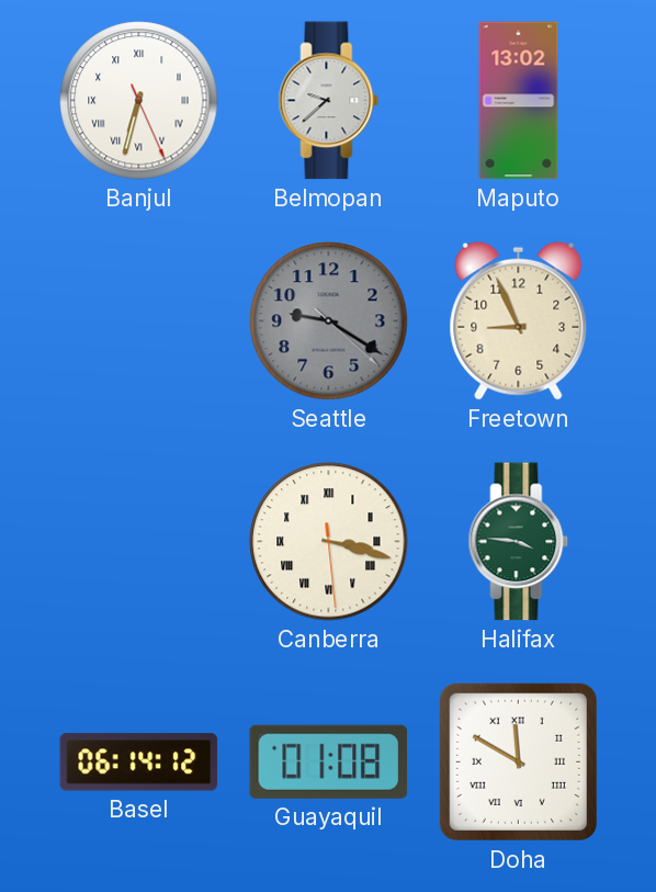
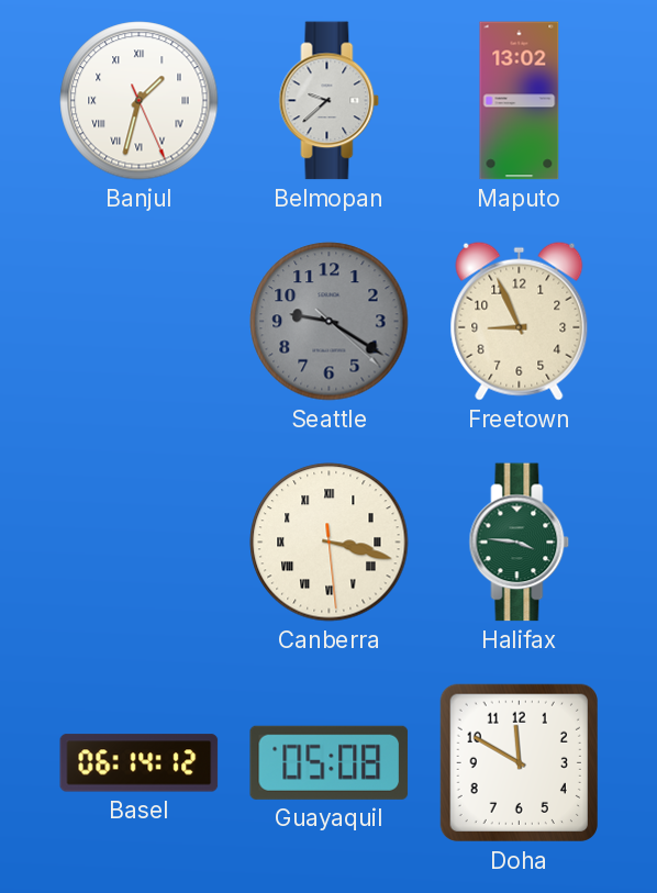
Banjul: 6:32 -> 1:32 (140, 101)
Guayaquil: 01:08 -> 05:08 (330, 762)
Doha numerals: Roman -> Arabic (519, 762)
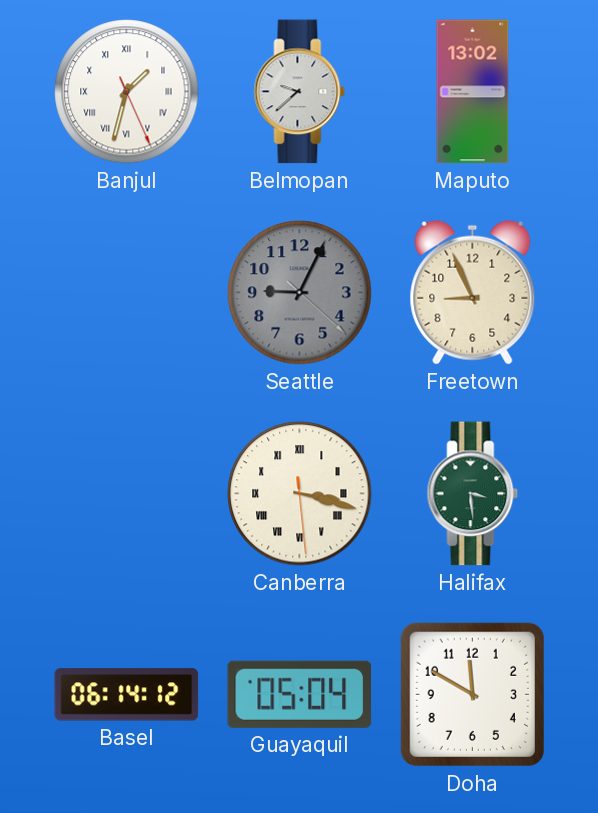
Seattle: 9:20 -> 9:04 (300, 293)
Halifax: 3:46 -> 3:29 (473, 494)
Guayaquil: 05:08 -> 05:04 (300, 694)
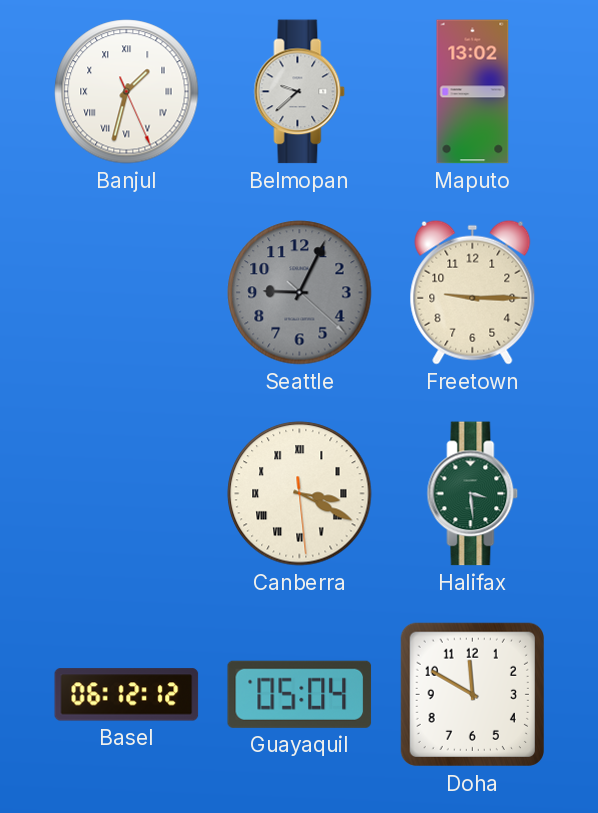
Freetown: 8:56 -> 9:15 (473, 292)
Canberra: 3:17 -> 3:19 (300, 494)
Basel: 06:14 -> 06:12 (127, 695)
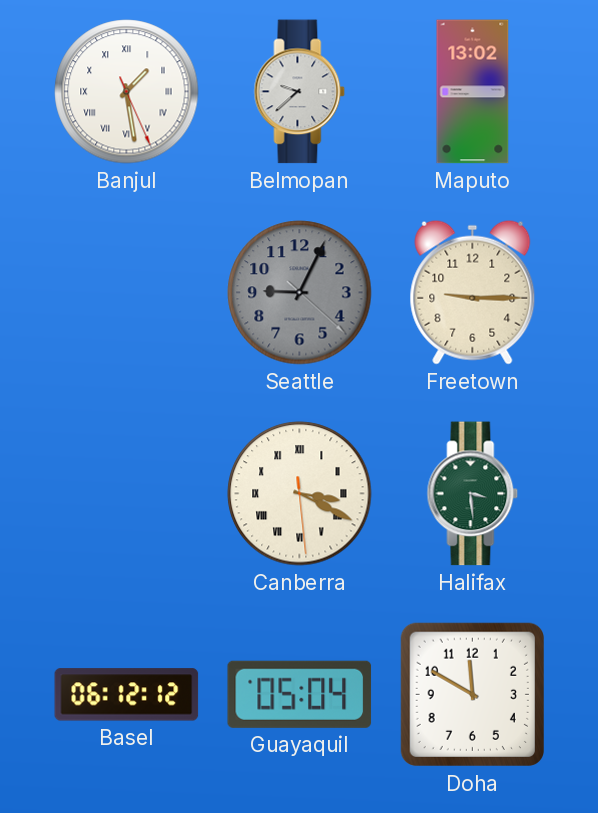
Banjul: 1:32 -> 1:28 (127, 92)
